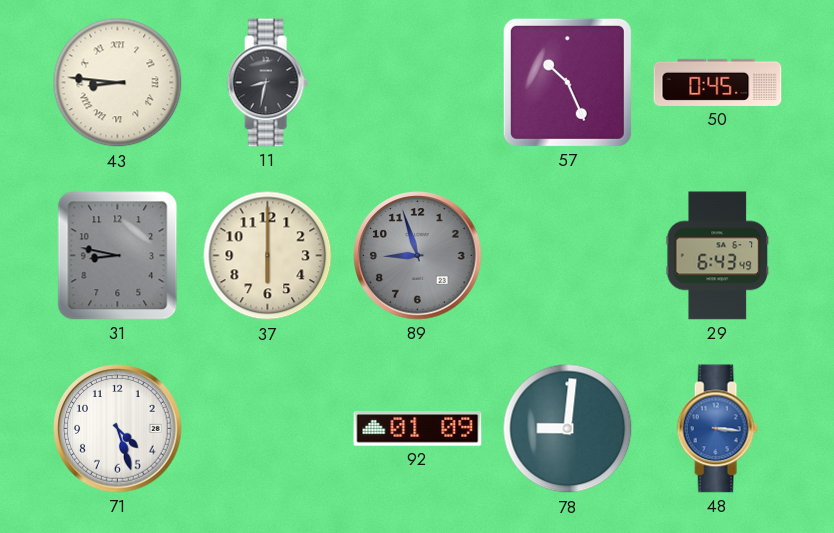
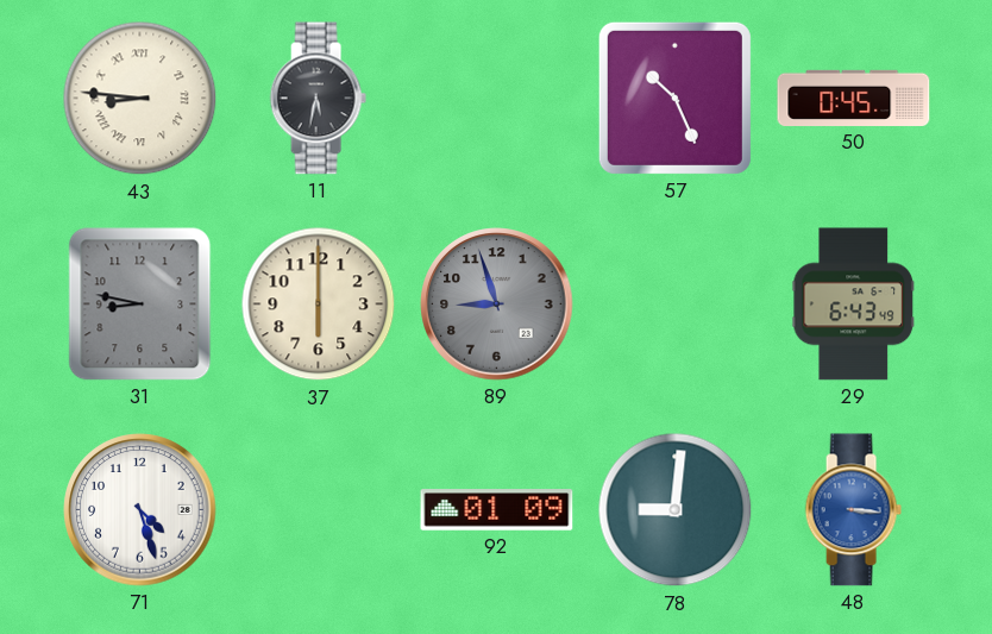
11: 8:32 -> 5:32 (318, 99)
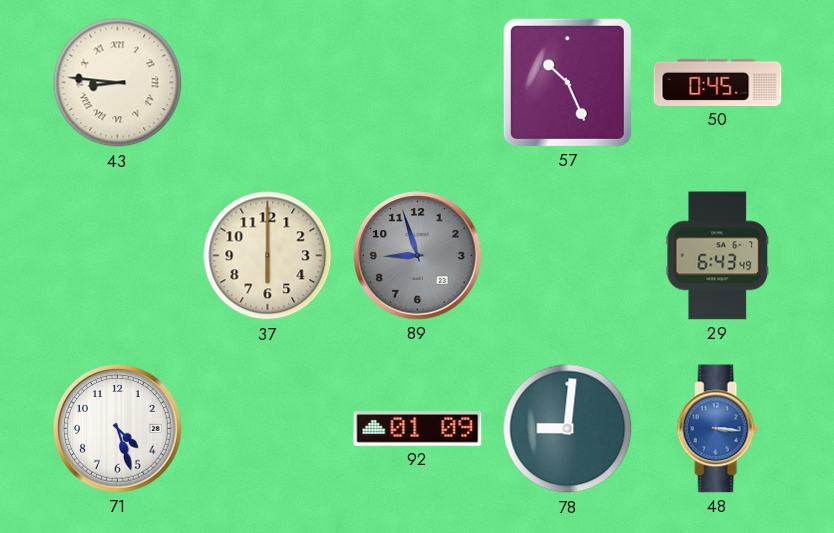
11: 5:32 -> none (318, 99)
31: 8:47 -> none (140, 305)
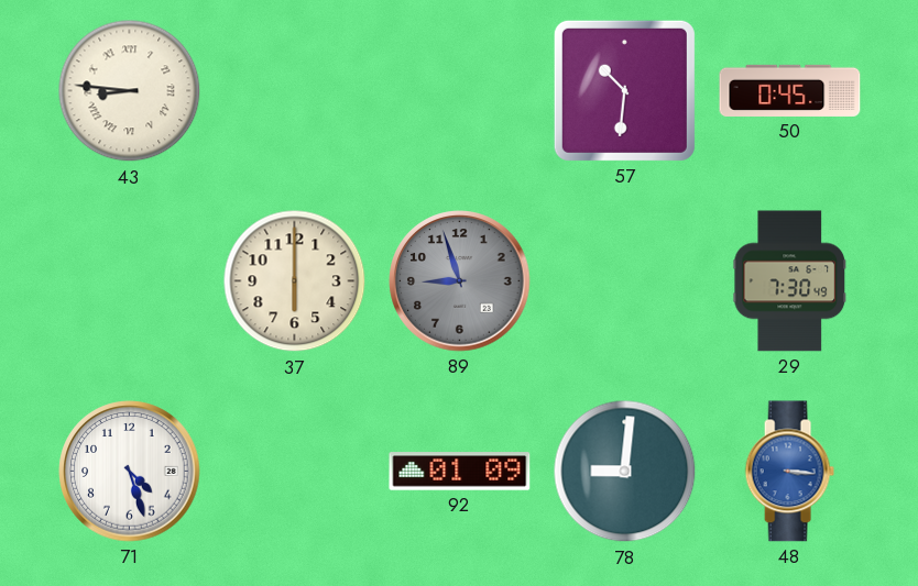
57: 10:26 -> 10:31 (624, 90)
29: 6:43 -> 7:30 (789, 281)
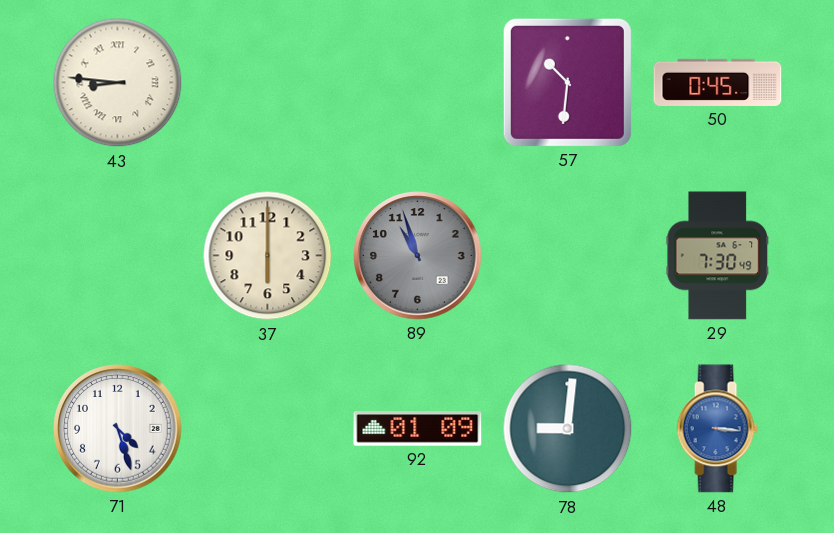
89: 8:57 -> 10:57 (418, 256)
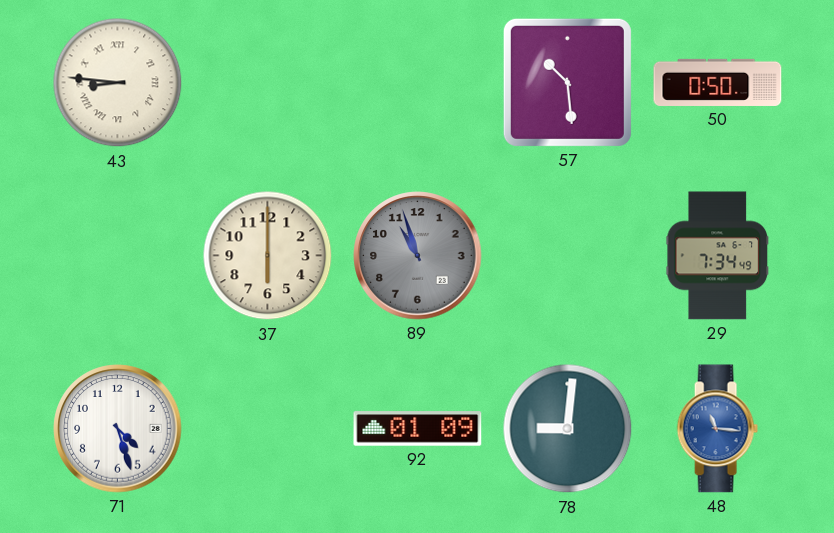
57: 10:31 -> 10:29 (567, 82)
50: 0:45 -> 0:50 (718, 82)
29: 7:30 -> 7:34 (717, 256)
48: 3:16 -> 11:16 (717, 429)
